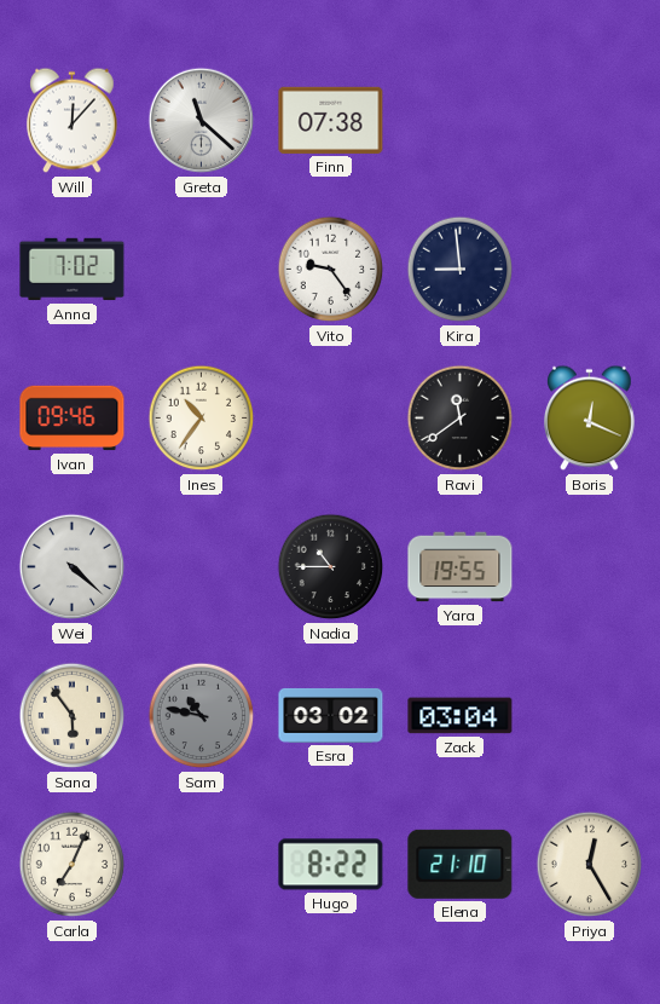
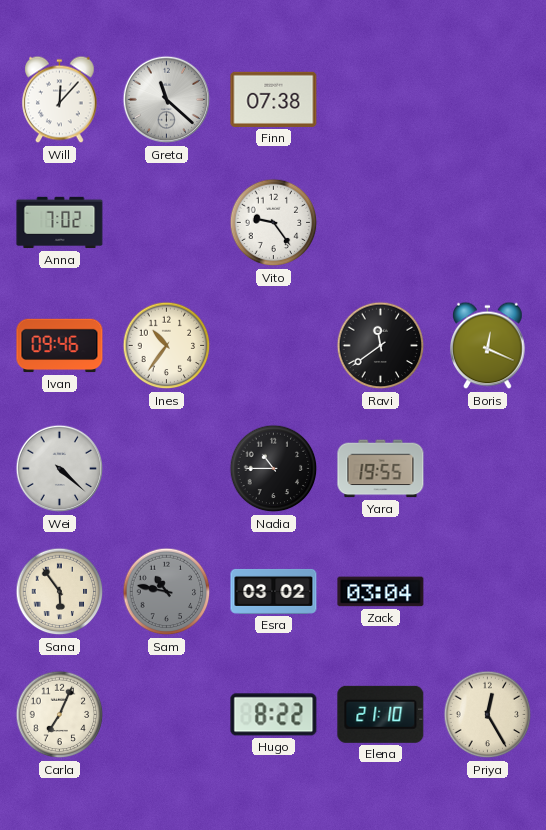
Kira: 8:59 -> none (461, 270)
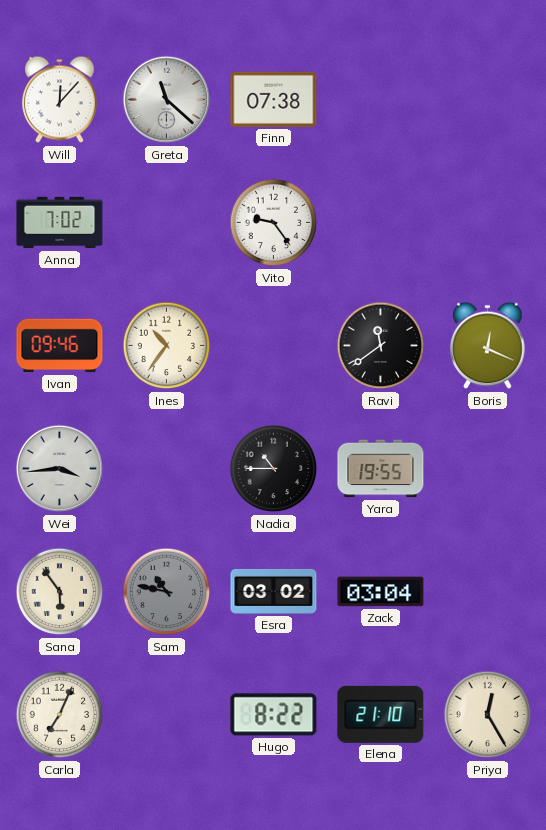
Wei: 4:22 -> 3:44 (60, 469)
